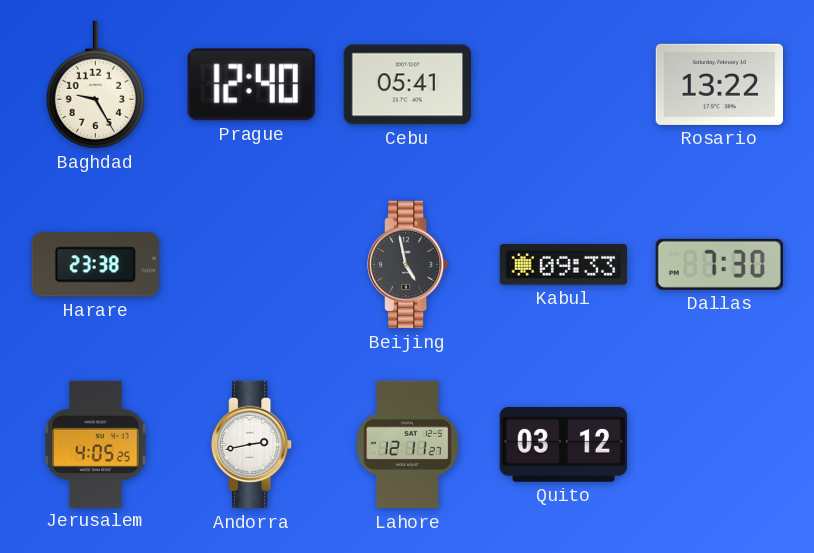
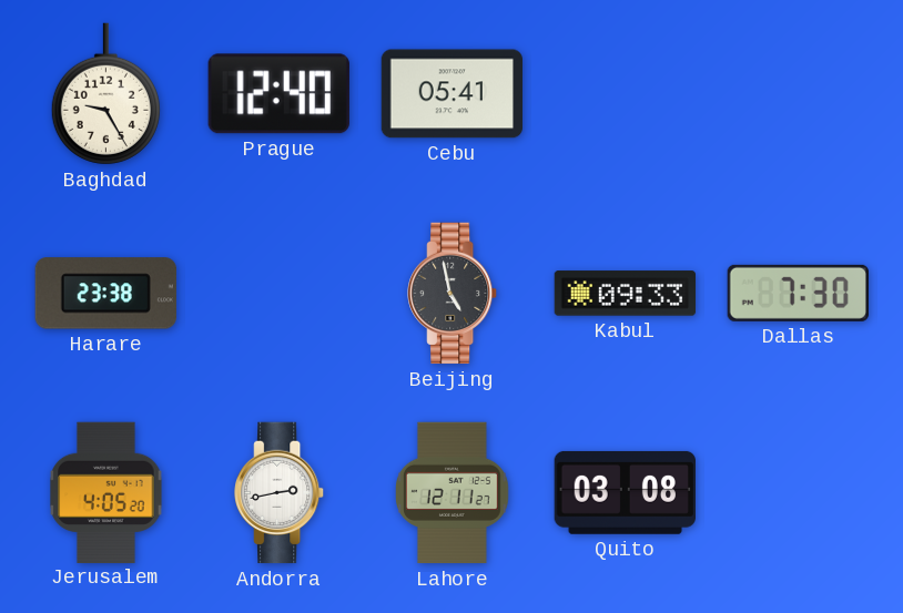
Rosario: 13:22 -> none (719, 84)
Jerusalem: 4:05:25 -> 4:05:20 (106, 492)
Quito: 03:12 -> 03:08 (625, 492)
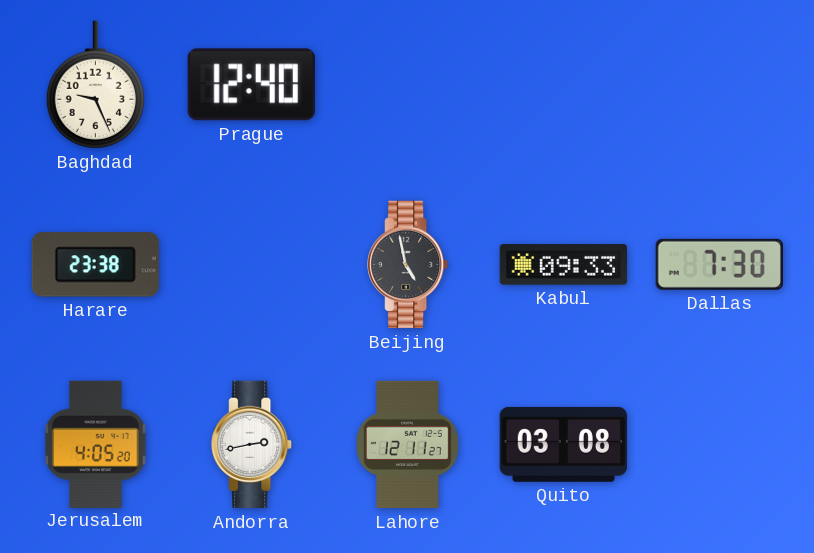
Baghdad: 9:25 -> 9:26 (95, 85)
Cebu: 05:41 -> none (451, 94)
